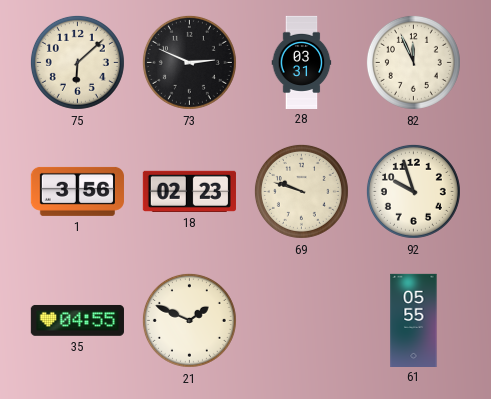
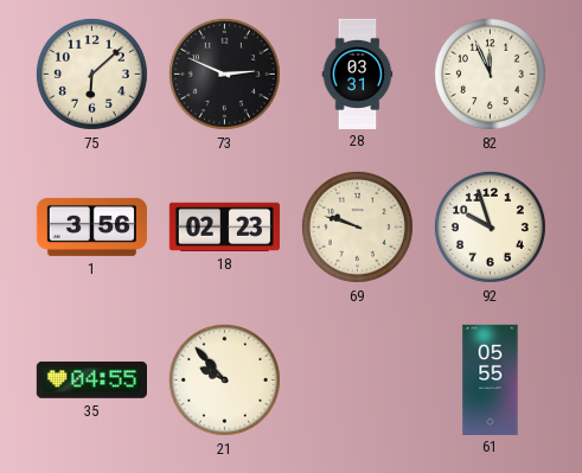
21: 1:49 -> 9:53 (224, 379)
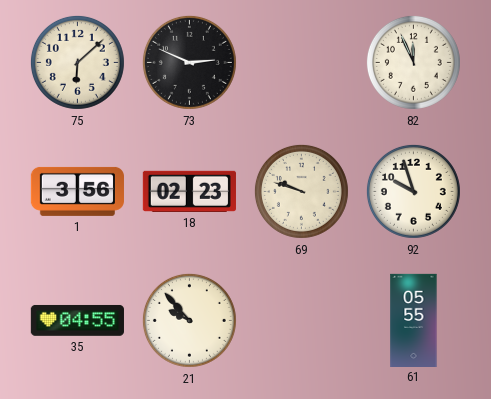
28: 03:31 -> none (358, 73)
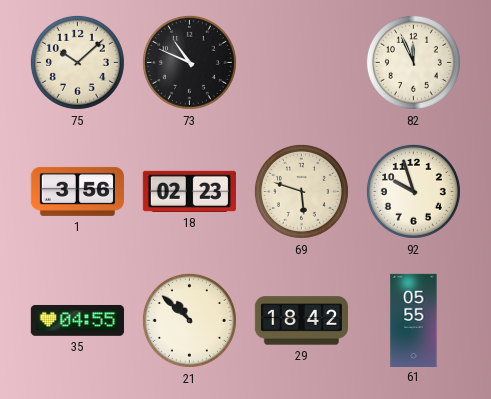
75: 6:08 -> 10:08 (77, 62)
73: 2:49 -> 10:49 (189, 62)
69: 9:48 -> 5:48 (301, 191)
21: 9:53 -> 10:52 (189, 320)
29: none -> 18:42 (301, 321)
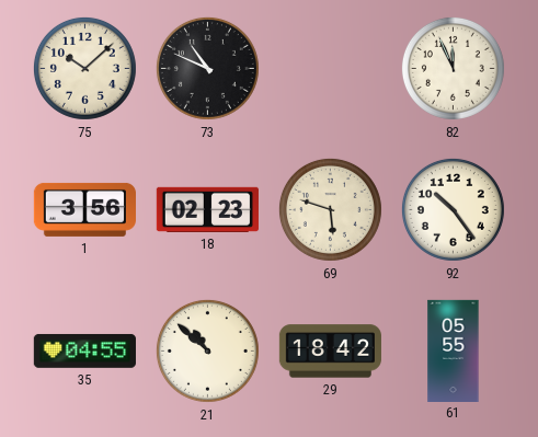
92: 9:57 -> 10:24 (453, 209)
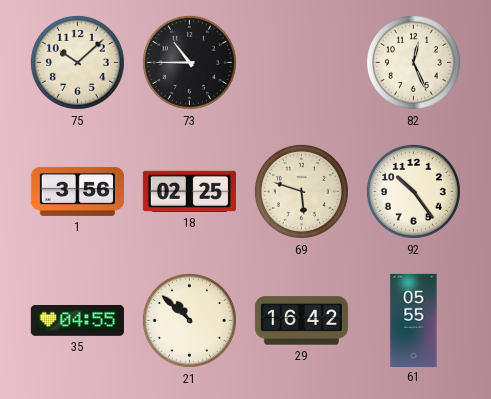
73: 10:49 -> 10:45 (189, 62)
82: 11:56 -> 12:26 (413, 62)
18: 02:23 -> 02:25 (189, 191)
29: 18:42 -> 16:42 (301, 321)
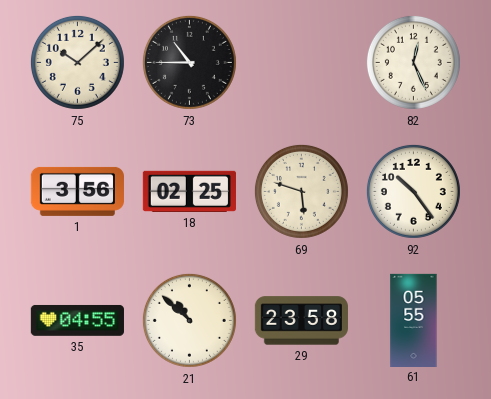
29: 16:42 -> 23:58 (301, 321)
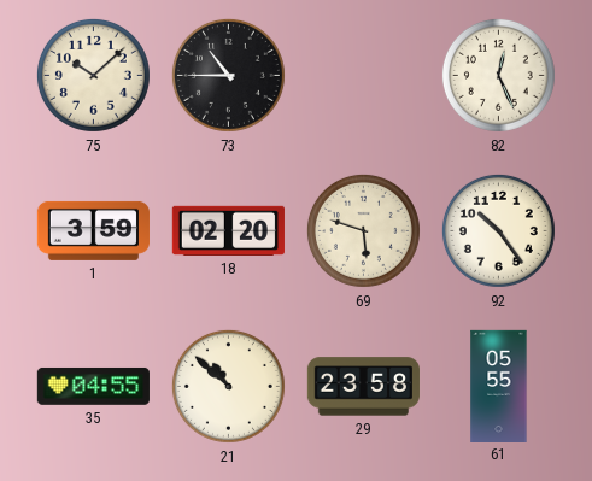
1: 3:56 -> 3:59 (93, 230)
18: 02:25 -> 02:20 (228, 230)
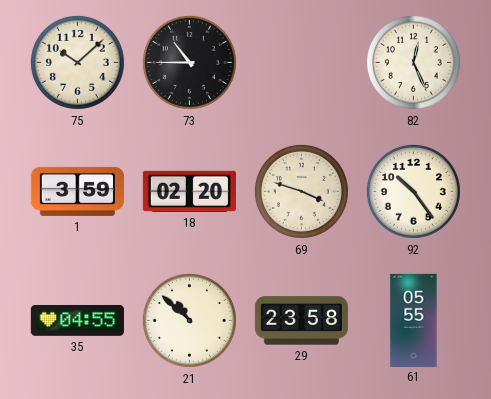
69: 5:48 -> 3:48 (301, 191)
